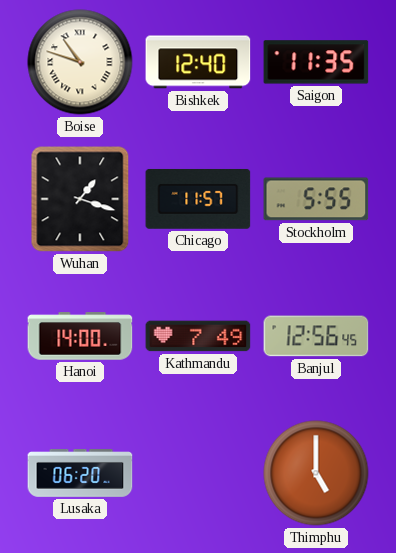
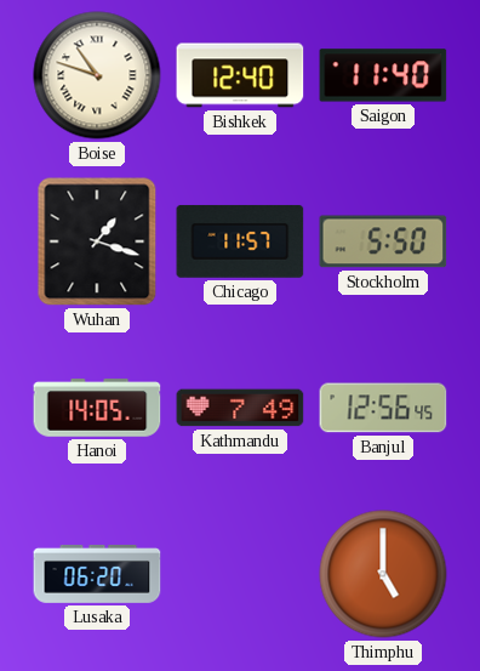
Saigon: 11:35 -> 11:40 (383, 75)
Stockholm: 5:55 -> 5:50 (383, 241)
Hanoi: 14:00 -> 14:05 (97, 408)
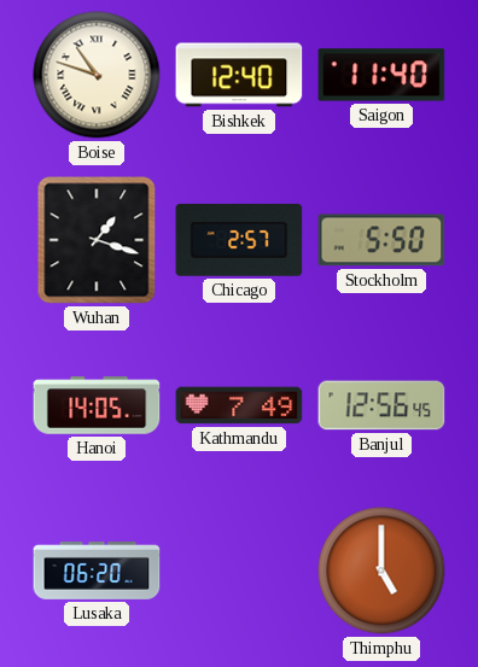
Chicago: 11:57 -> 2:57 (239, 240)
